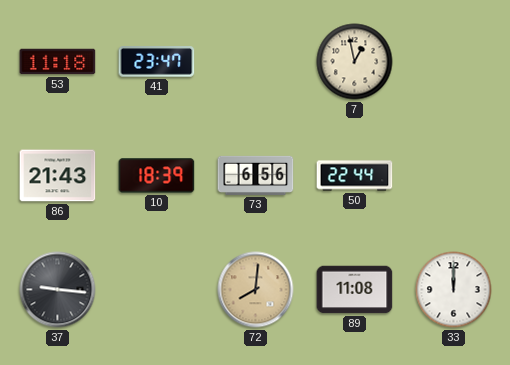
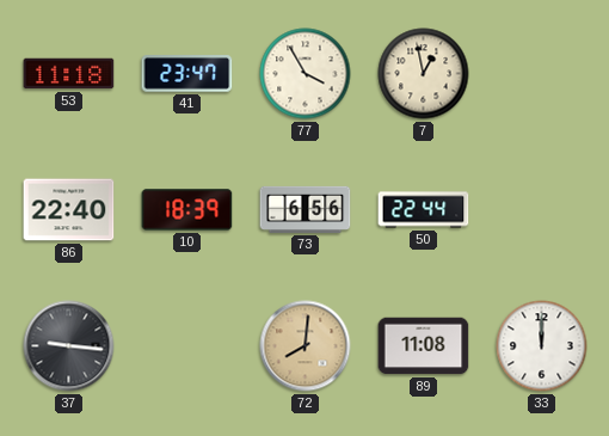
77: none -> 3:55 (306, 74)
86: 21:43 -> 22:40 (69, 210)
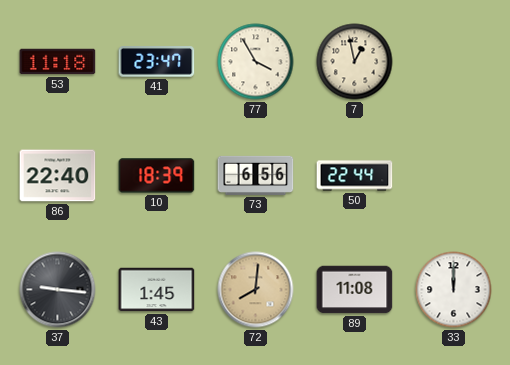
43: none -> 1:45 (157, 290)
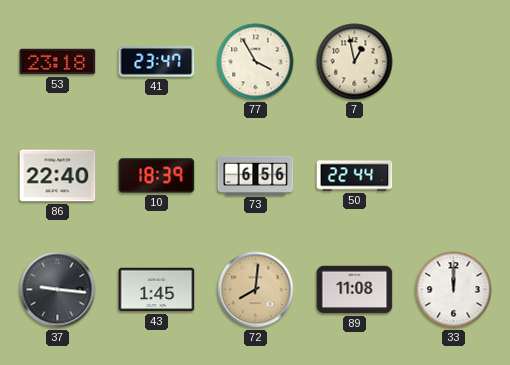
53: 11:18 -> 23:18 (58, 62)
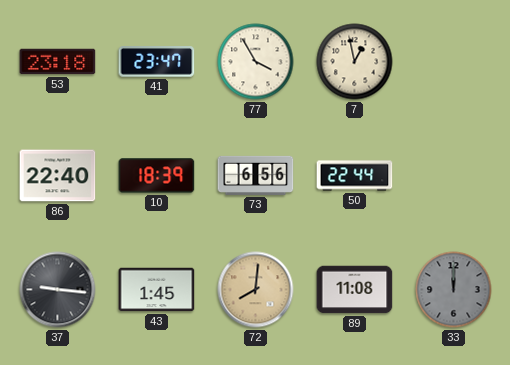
33 dial: white -> grey (454, 290)
